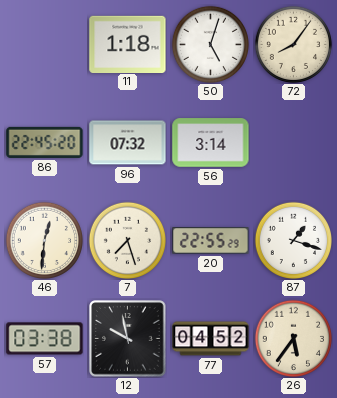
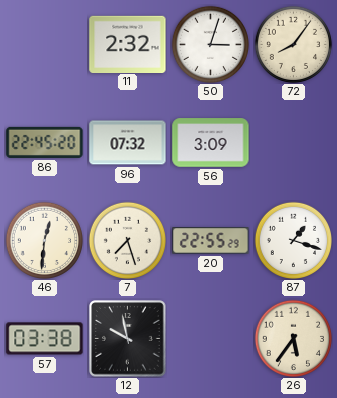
11: 1:18 -> 2:32 (128, 44)
50: 5:03 -> 3:03 (210, 44)
56: 3:14 -> 3:09 (211, 143)
77: 04:52 -> none (211, 339)
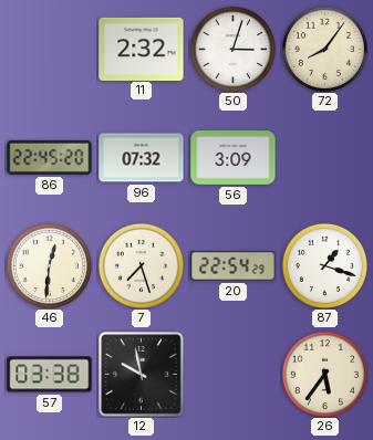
20: 22:55 -> 22:54 (234, 266)
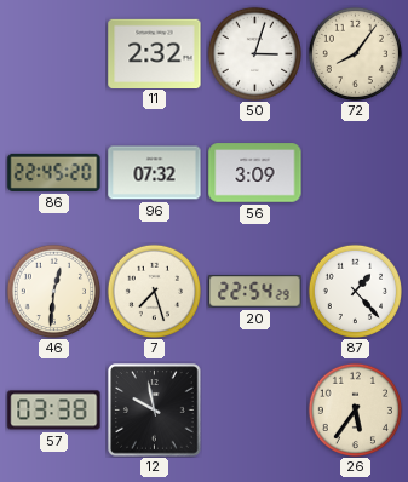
87: 1:18 -> 1:23 (355, 291)
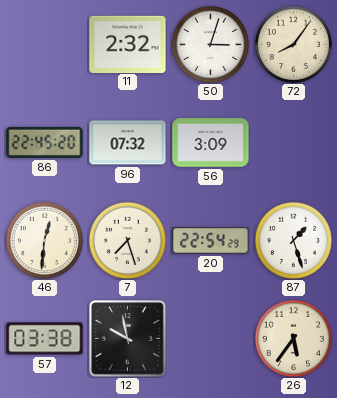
87: 1:23 -> 1:27 (293, 240)
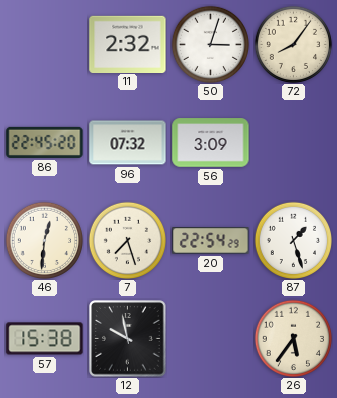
57: 03:38 -> 15:38 (45, 339)
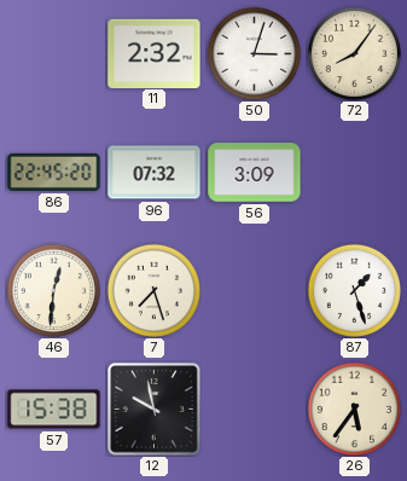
20: 22:54 -> none (211, 241)
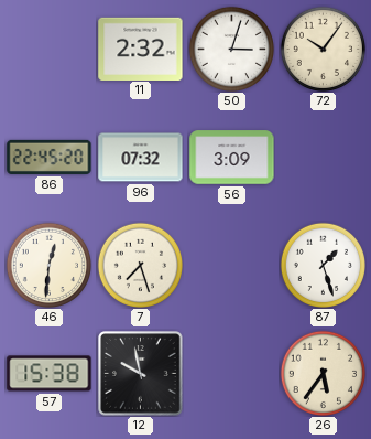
72: 8:06 -> 10:06 (323, 49)
